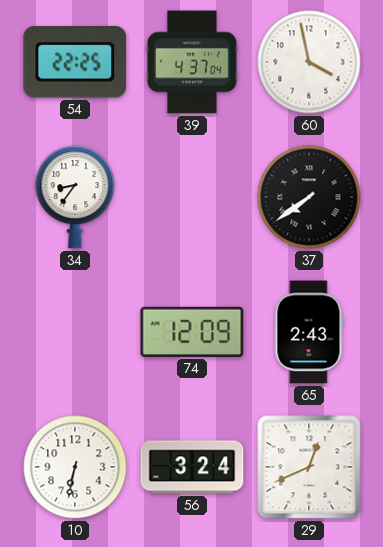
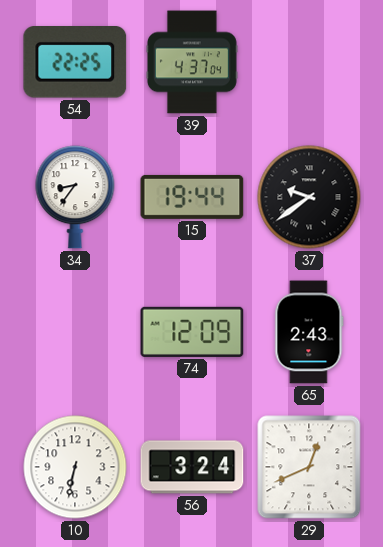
60: 3:58 -> none (309, 62)
15: none -> 19:44 (192, 197)
37: 7:39 -> 9:39 (309, 197)
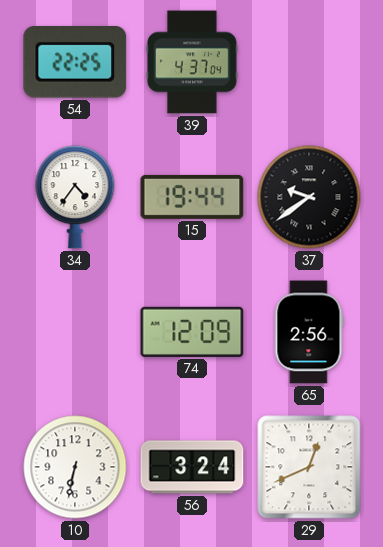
34: 8:36 -> 4:36 (75, 197)
65: 2:43 -> 2:56 (309, 332)
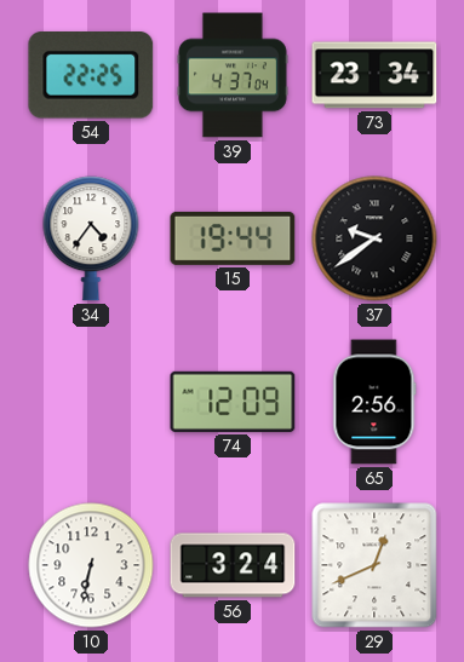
73: none -> 23:34 (374, 75)
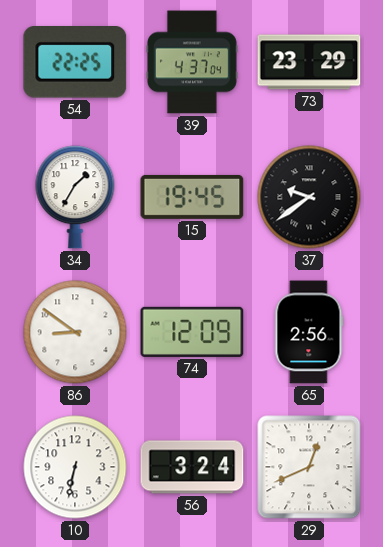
73: 23:34 -> 23:29 (309, 62)
34: 4:36 -> 1:35 (75, 197)
15: 19:44 -> 19:45 (192, 197)
86: none -> 8:51 (75, 332)
